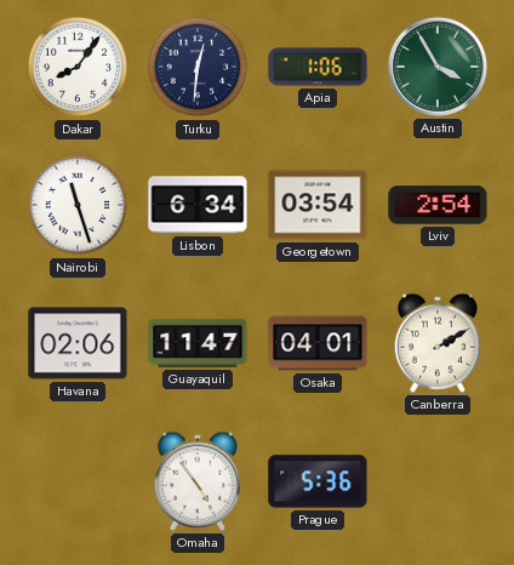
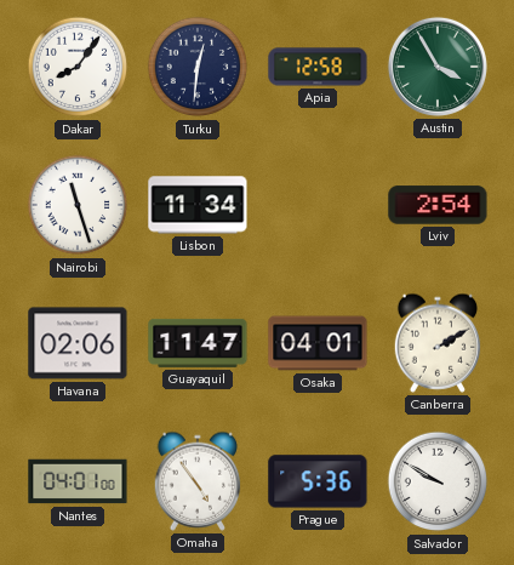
Apia: 1:06 -> 12:58 (318, 67)
Lisbon: 6:34 -> 11:34 (198, 205)
Georgetown: 03:54 -> none (318, 205)
Nantes: none -> 04:01 (78, 481)
Salvador: none -> 9:50 (438, 481)
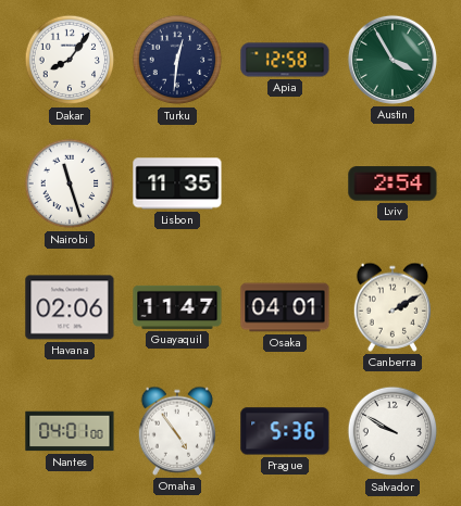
Lisbon: 11:34 -> 11:35 (177, 184)
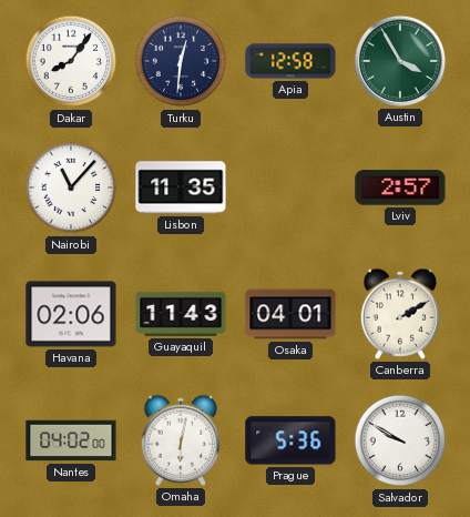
Nairobi: 11:27 -> 11:07 (71, 187)
Lviv: 2:54 -> 2:57 (400, 187)
Guayaquil: 11:47 -> 11:43 (181, 314)
Nantes: 04:01 -> 04:02 (71, 440)
Omaha: 4:54 -> 6:02 (181, 440)
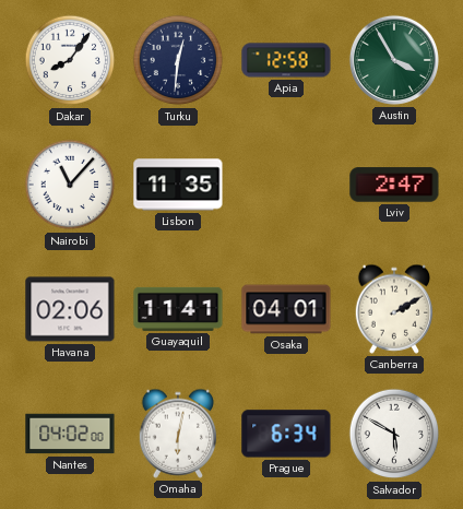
Lviv: 2:57 -> 2:47 (394, 185)
Guayaquil: 11:43 -> 11:41 (178, 309)
Prague: 5:36 -> 6:34 (286, 434)
Salvador: 9:50 -> 5:50 (394, 434)
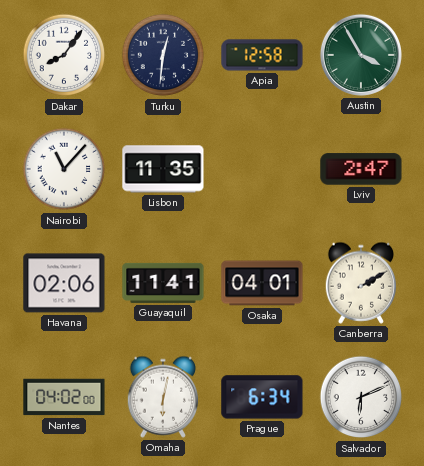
Salvador: 5:50 -> 6:11 (361, 397)
